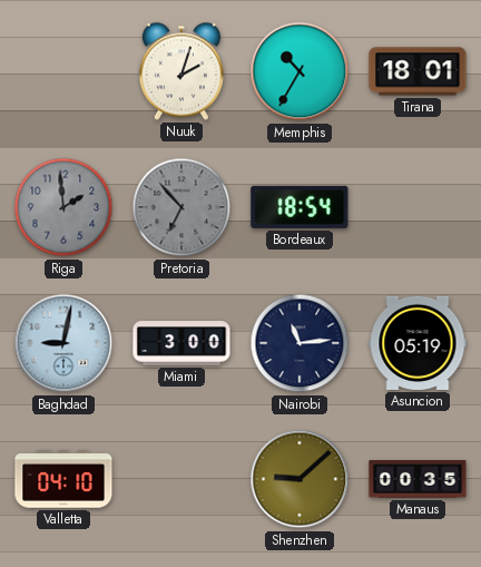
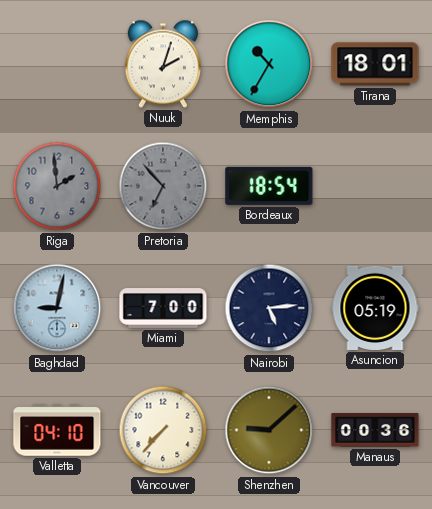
Miami: 3:00 -> 7:00 (163, 308)
Nairobi: 11:14 -> 5:14 (269, 308)
Vancouver: none -> 7:37 (163, 430)
Manaus: 00:35 -> 00:36 (375, 430)
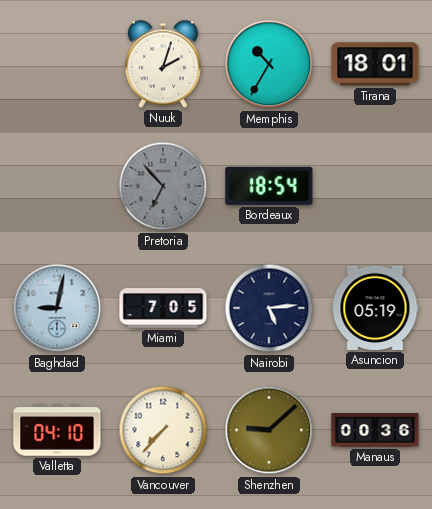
Riga: 1:59 -> none (57, 186)
Miami: 7:00 -> 7:05 (163, 308)
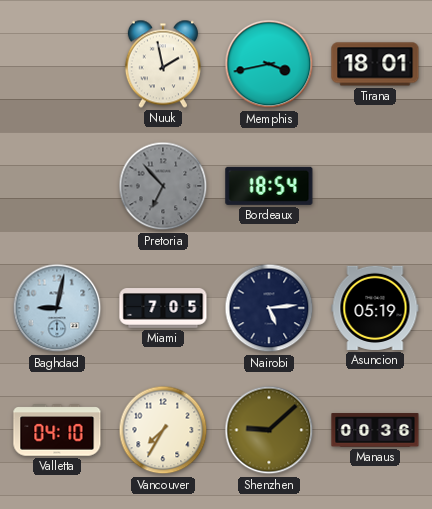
Nuuk: 2:03 -> 1:58 (163, 64)
Memphis: 10:35 -> 3:43 (269, 64)
Vancouver: 7:37 -> 7:35 (163, 430)
